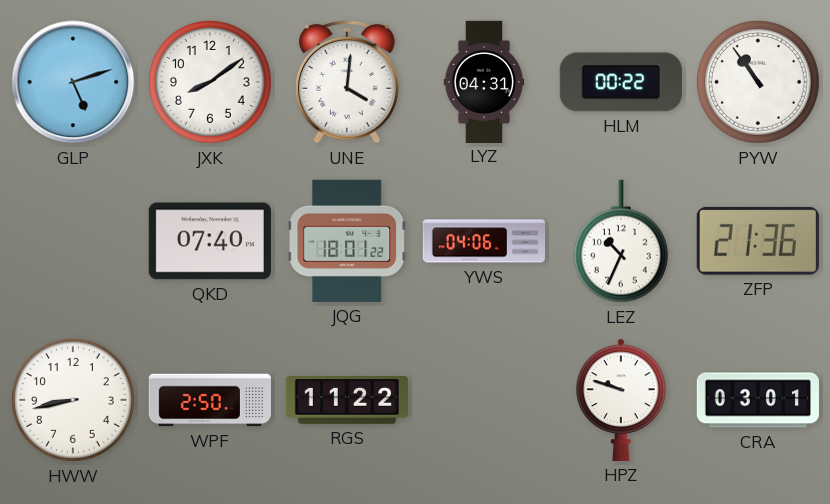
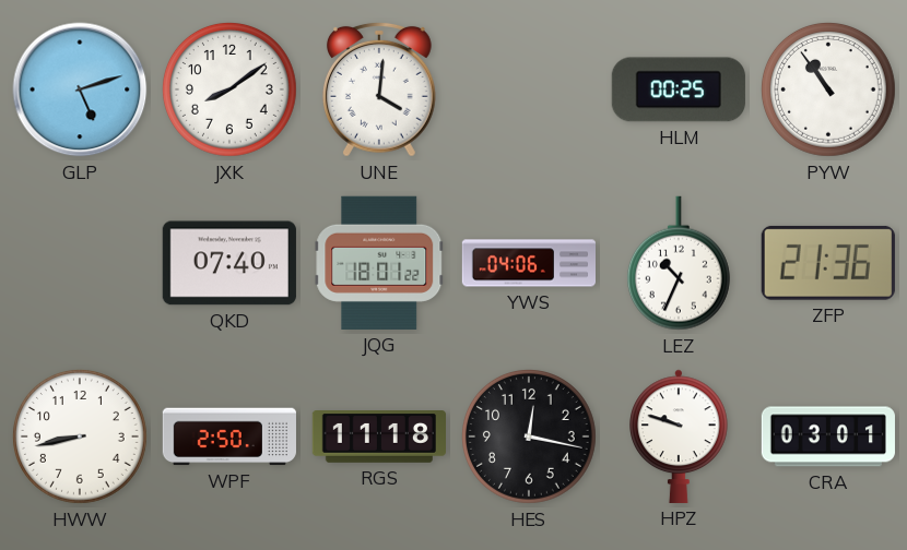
LYZ: 04:31 -> none (484, 81)
HLM: 00:22 -> 00:25 (679, 89)
RGS: 11:22 -> 11:18 (378, 438)
HES: none -> 12:17 (529, 437)
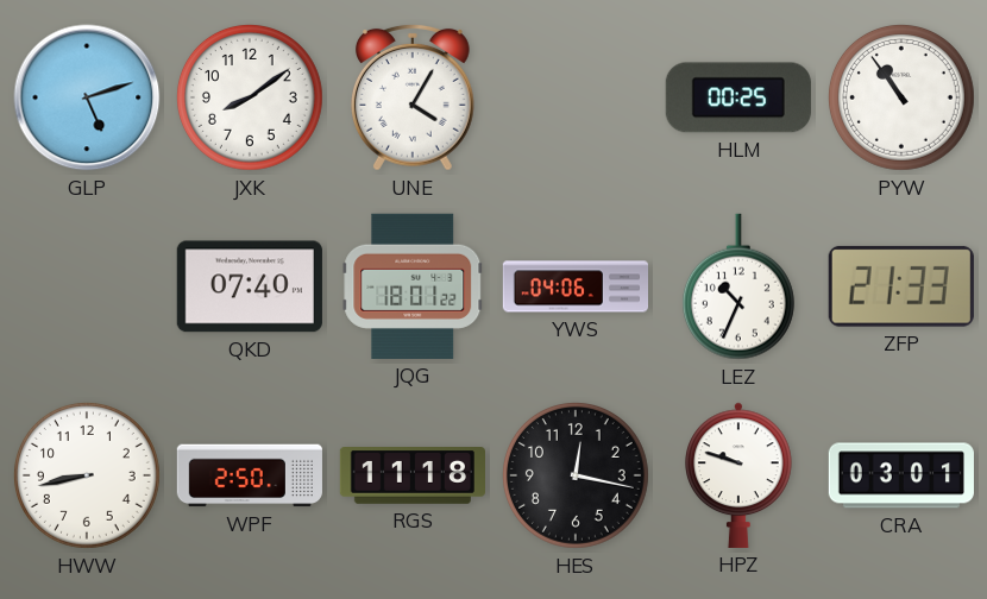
UNE: 4:01 -> 4:05 (413, 97)
ZFP: 21:36 -> 21:33 (901, 286)
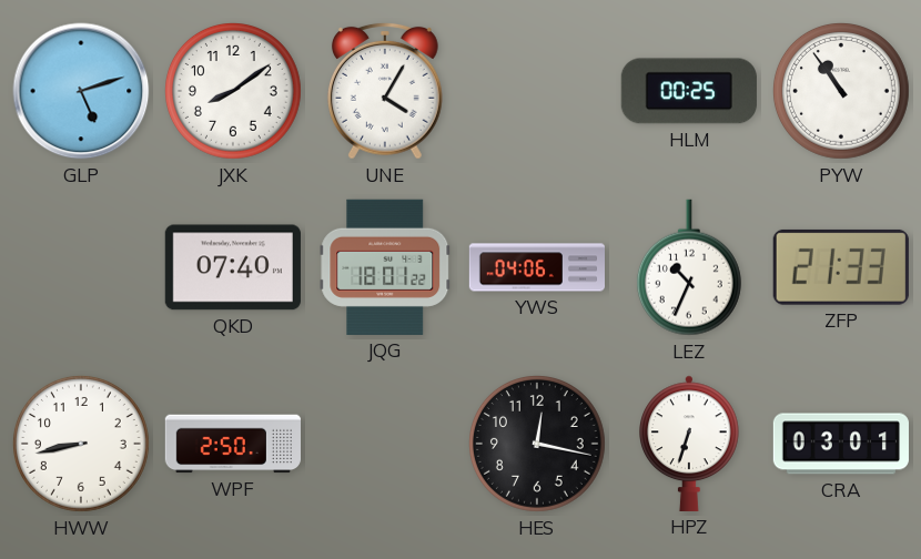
RGS: 11:18 -> none (411, 477)
HPZ: 9:48 -> 6:33 (690, 444)
